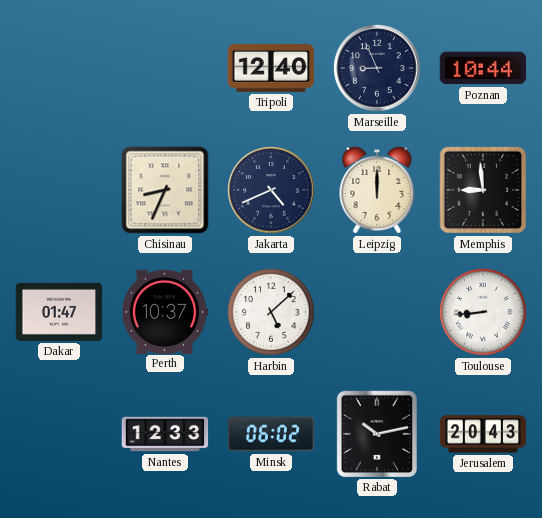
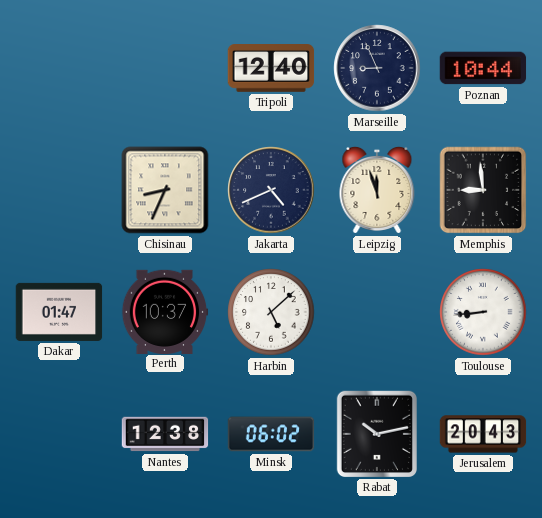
Leipzig: 12:00 -> 11:57 (377, 190)
Nantes: 12:33 -> 12:38 (165, 434)
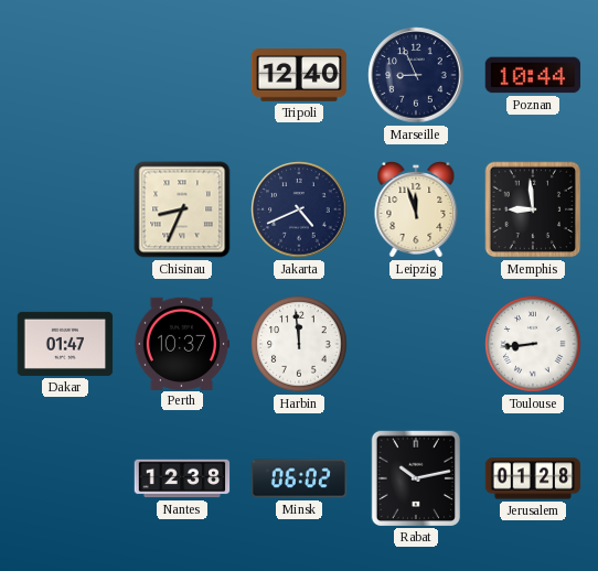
Harbin: 5:08 -> 11:59 (299, 344)
Jerusalem: 20:43 -> 01:28 (533, 478)
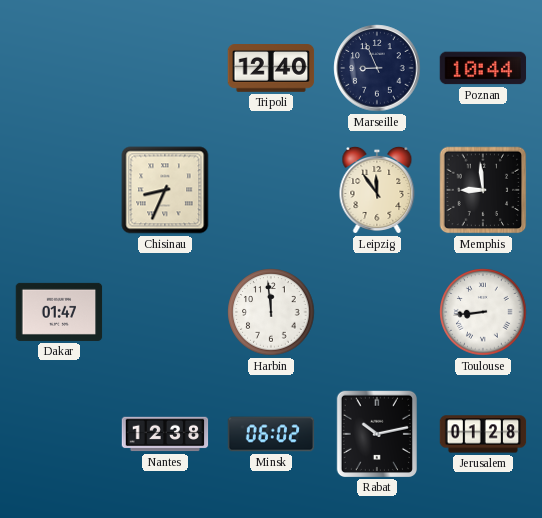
Jakarta: 4:41 -> none (299, 209)
Leipzig: 11:57 -> 11:54 (377, 190)
Perth: 10:37 -> none (182, 343)
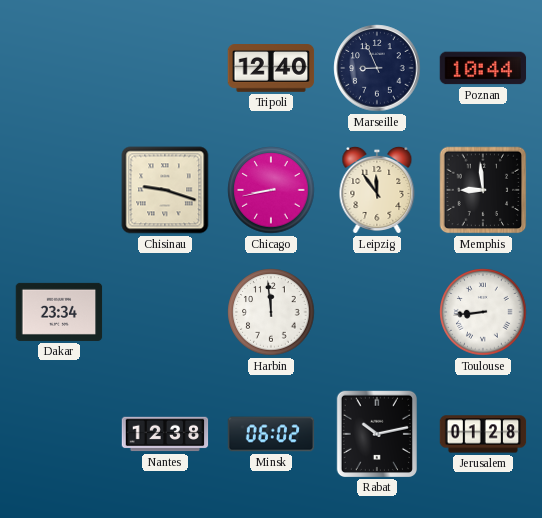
Chisinau: 8:34 -> 9:18 (165, 190)
Chicago: none -> 8:43 (271, 190)
Dakar: 01:47 -> 23:34 (59, 312)
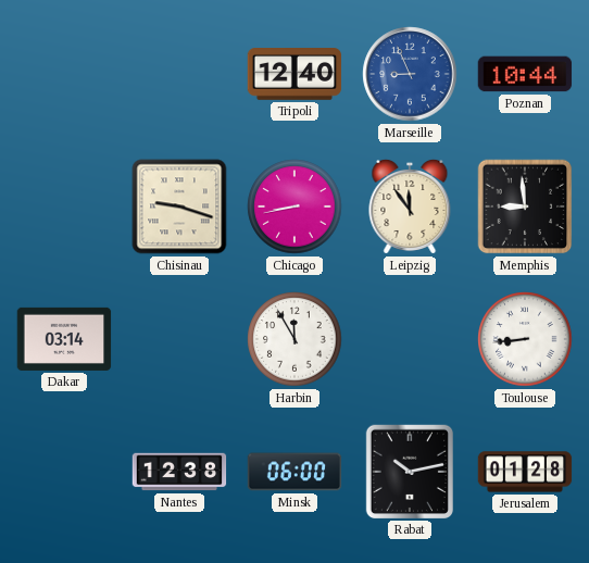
Marseille dial: navy -> blue (410, 74)
Dakar: 23:34 -> 03:14 (64, 339)
Harbin: 11:59 -> 11:55 (294, 339)
Minsk: 06:02 -> 06:00 (294, 472)
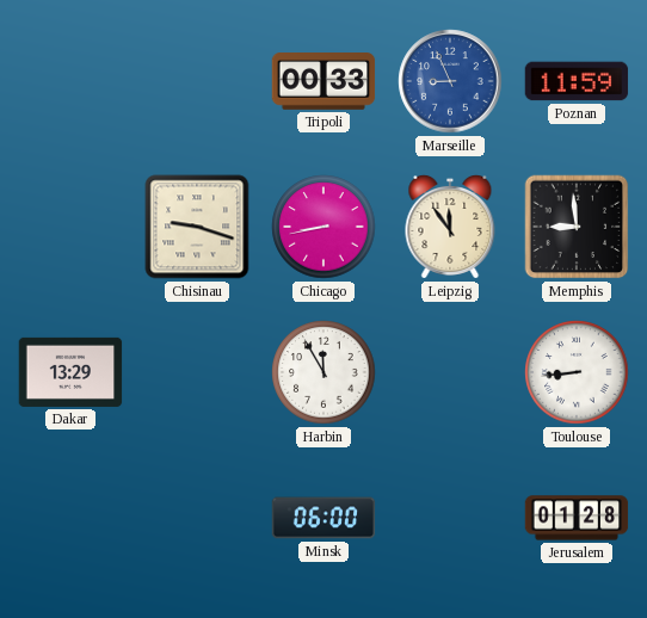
Tripoli: 12:40 -> 00:33 (323, 82)
Poznan: 10:44 -> 11:59 (577, 81)
Dakar: 03:14 -> 13:29 (70, 372)
Nantes: 12:38 -> none (179, 472)
Rabat: 10:13 -> none (409, 471)
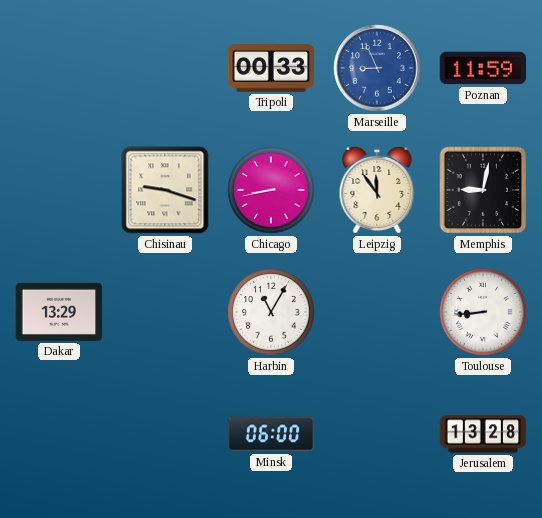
Memphis: 8:59 -> 9:02 (483, 190)
Harbin: 11:55 -> 11:05 (271, 312)
Jerusalem: 01:28 -> 13:28 (483, 434)
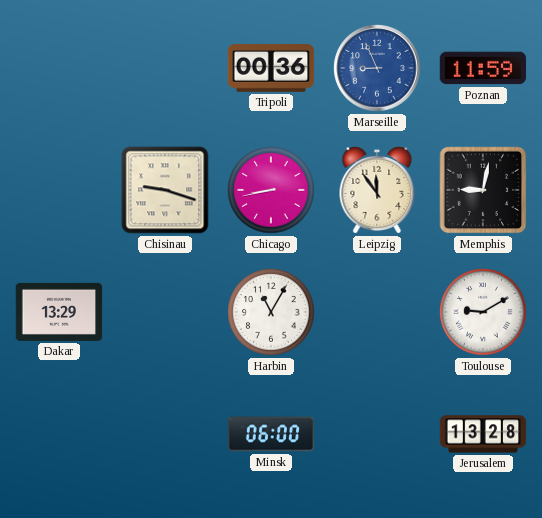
Tripoli: 00:33 -> 00:36 (271, 69)
Toulouse: 8:44 -> 9:10 (483, 312)
